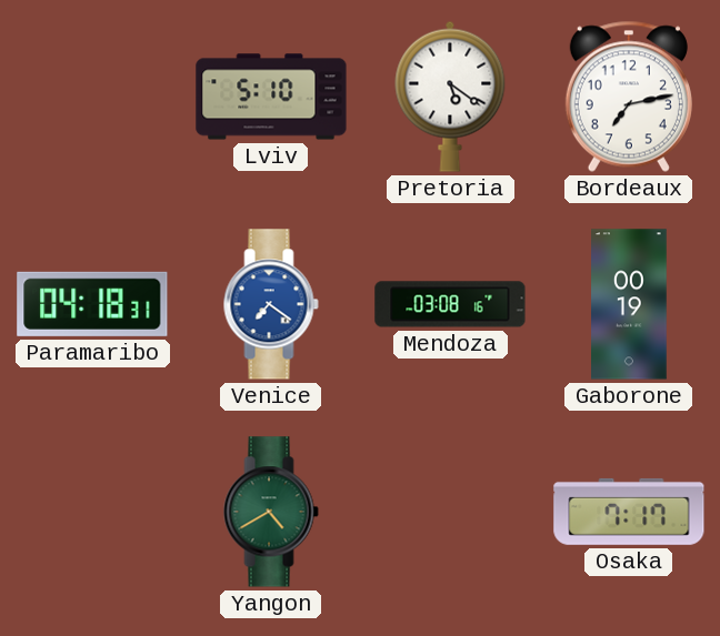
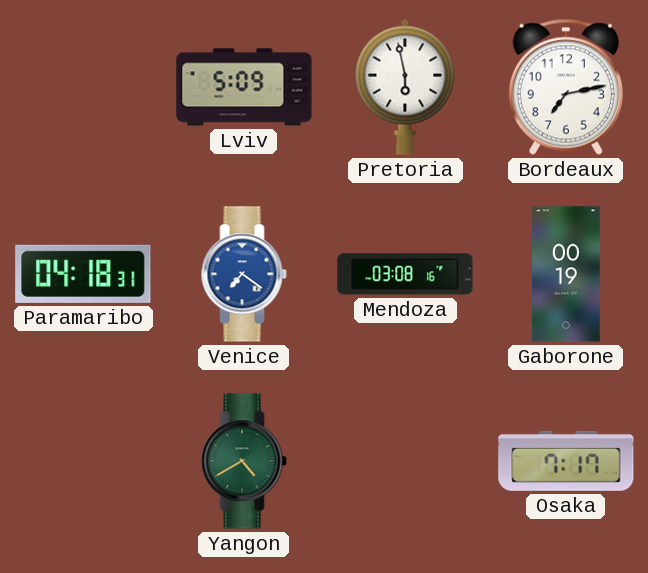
Lviv: 5:10 -> 5:09 (244, 87)
Pretoria: 5:21 -> 5:58 (405, 87)
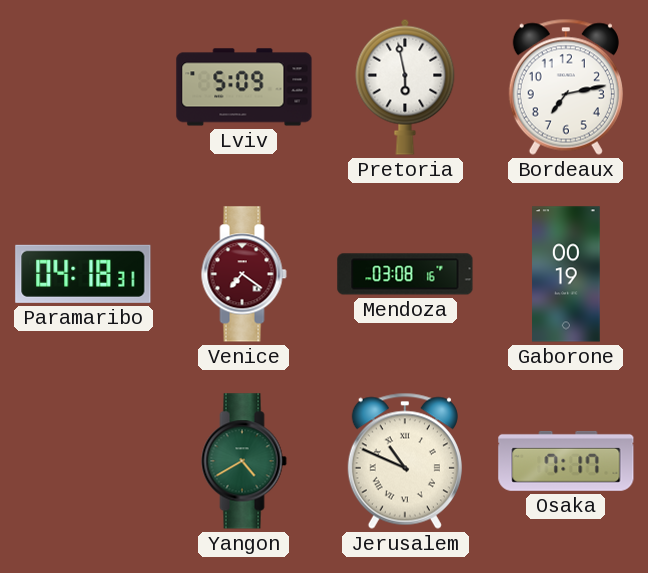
Venice dial: blue -> burgundy (244, 274)
Jerusalem: none -> 10:49 (405, 461)
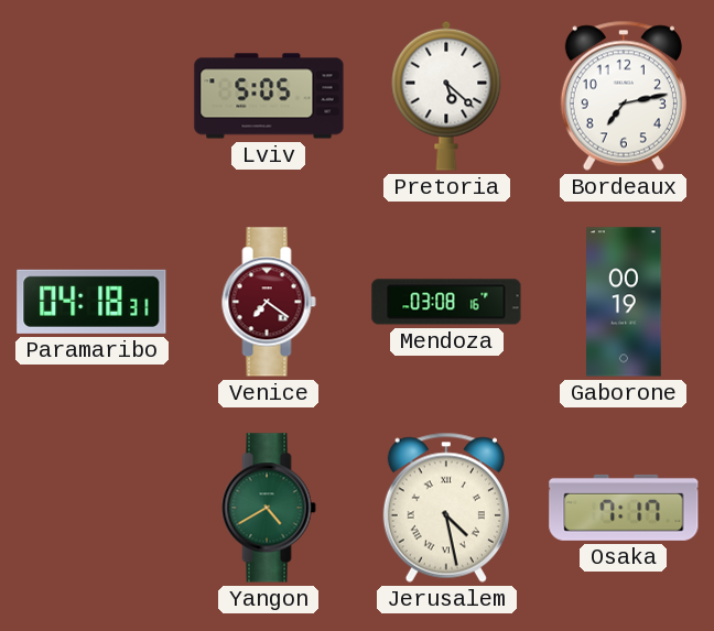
Lviv: 5:09 -> 5:05 (269, 96)
Pretoria: 5:58 -> 5:22 (446, 96)
Jerusalem: 10:49 -> 4:28 (446, 508)
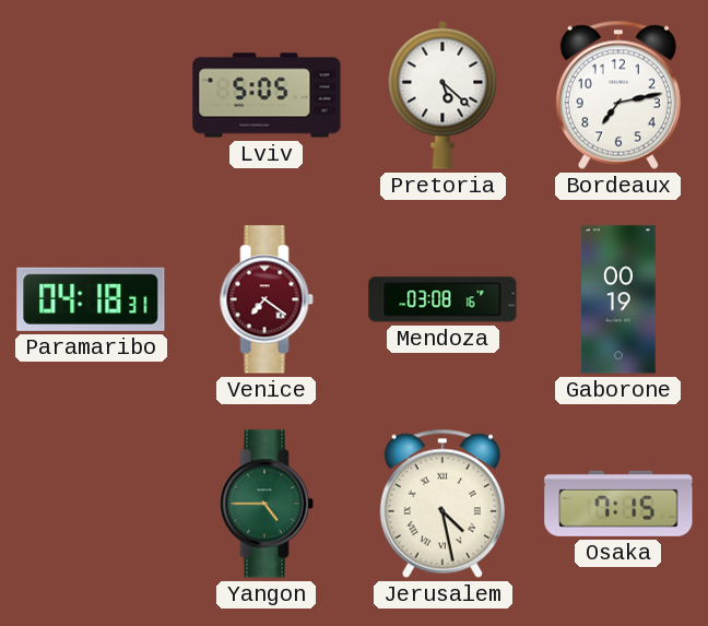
Yangon: 4:40 -> 4:45 (267, 504)
Osaka: 7:17 -> 7:15 (618, 504)
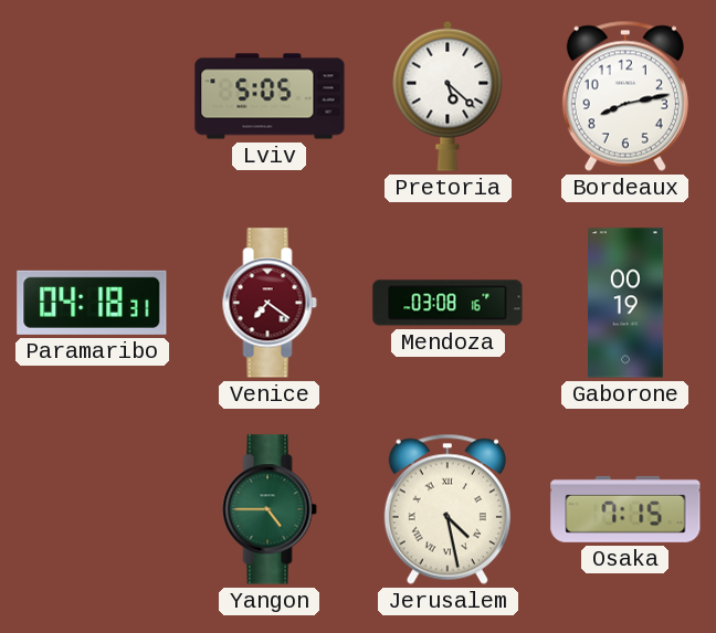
Bordeaux: 7:13 -> 8:13 (625, 96)
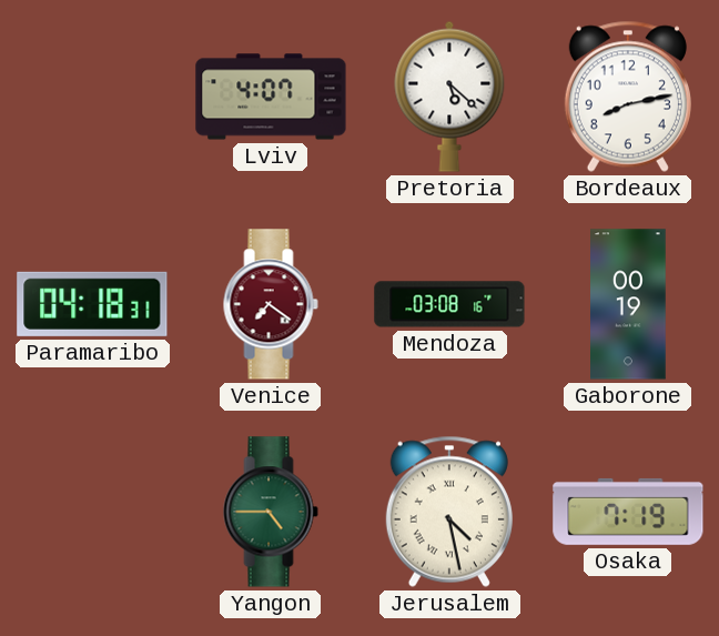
Lviv: 5:05 -> 4:07 (271, 97)
Osaka: 7:15 -> 7:19 (628, 512)
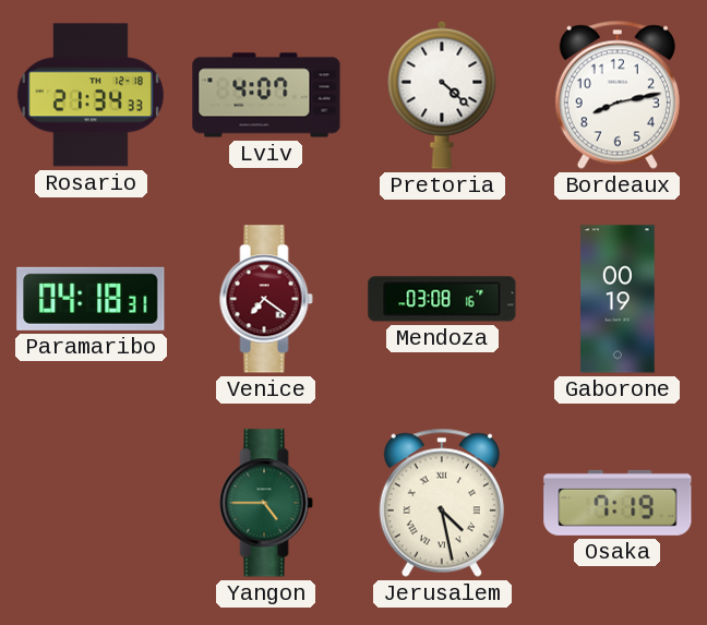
Rosario: none -> 21:34 (91, 95)
Pretoria: 5:22 -> 4:22 (442, 95)
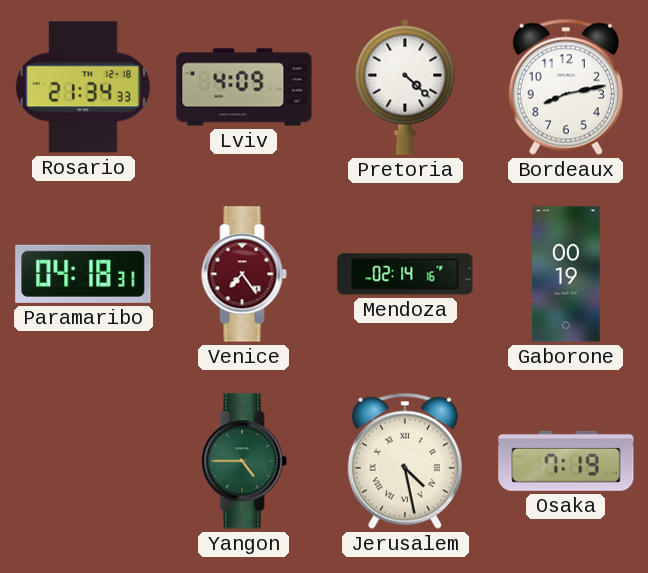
Lviv: 4:07 -> 4:09 (244, 87)
Venice: 7:21 -> 7:24 (244, 274)
Mendoza: 03:08 -> 02:14 (405, 274)
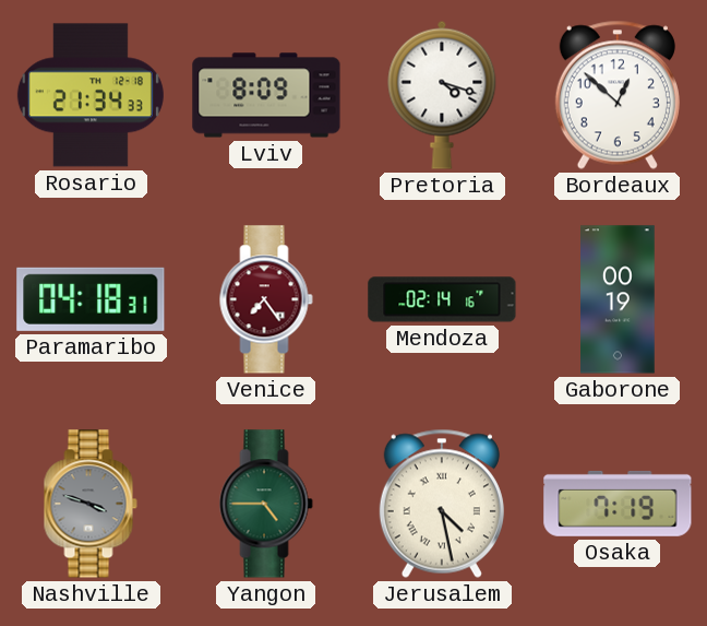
Lviv: 4:09 -> 8:09 (266, 95)
Pretoria: 4:22 -> 4:18 (442, 95)
Bordeaux: 8:13 -> 12:52 (618, 95)
Nashville: none -> 3:48 (91, 504)
